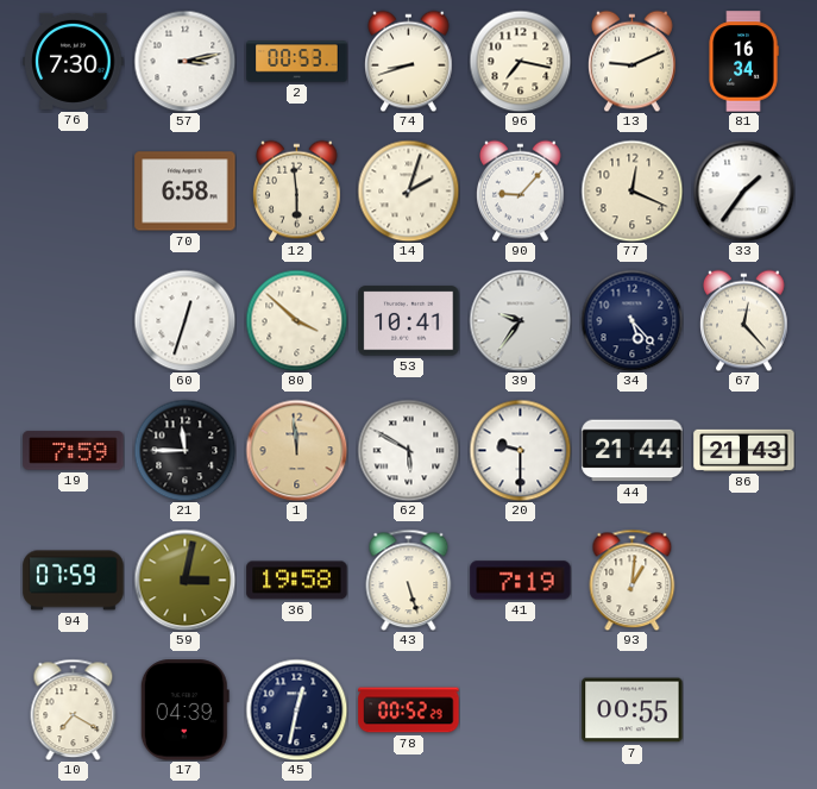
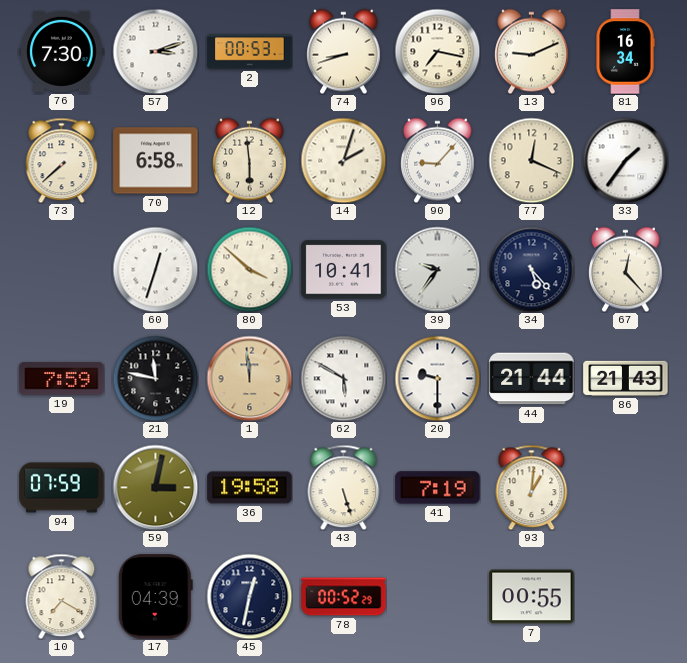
57: 3:13 -> 3:12 (155, 51)
73: none -> 7:38 (62, 160)
21: 11:45 -> 11:47 (155, 378)
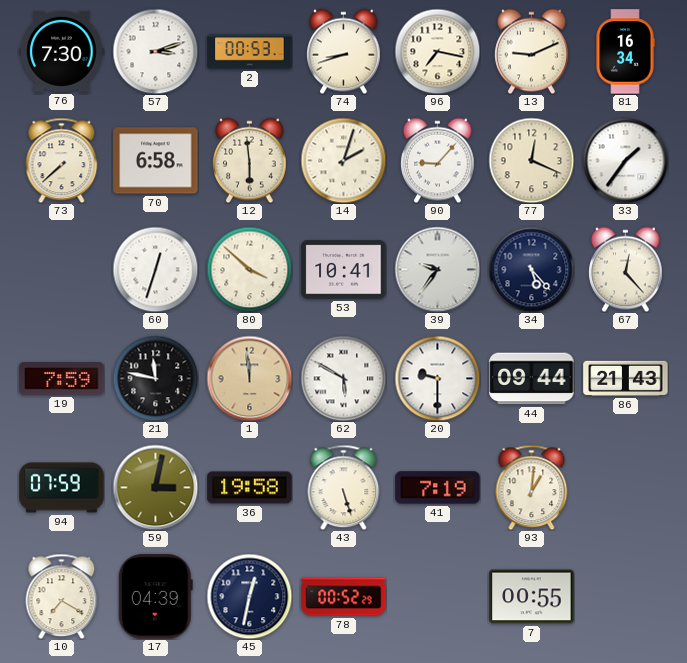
44: 21:44 -> 09:44 (532, 379)
